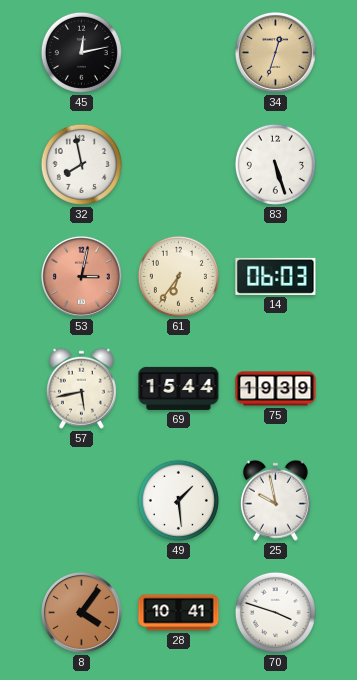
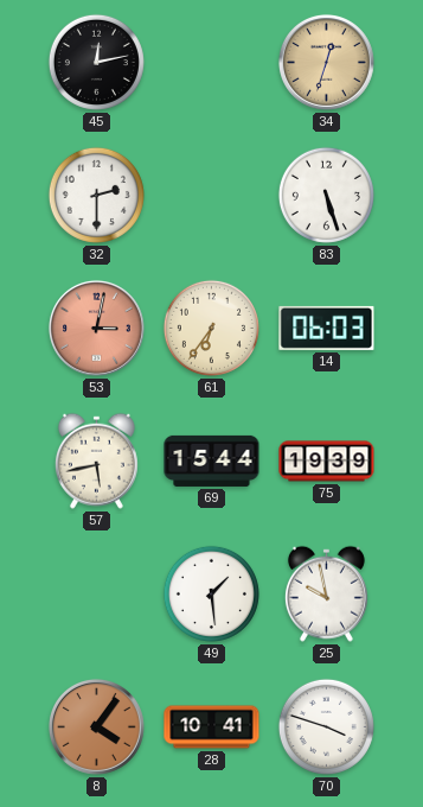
32: 7:58 -> 2:30 (96, 195)
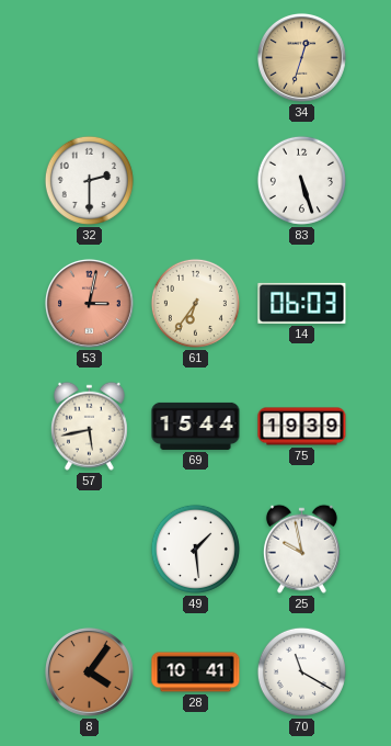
45: 12:13 -> none (96, 62)
70: 3:48 -> 11:20 (301, 671)
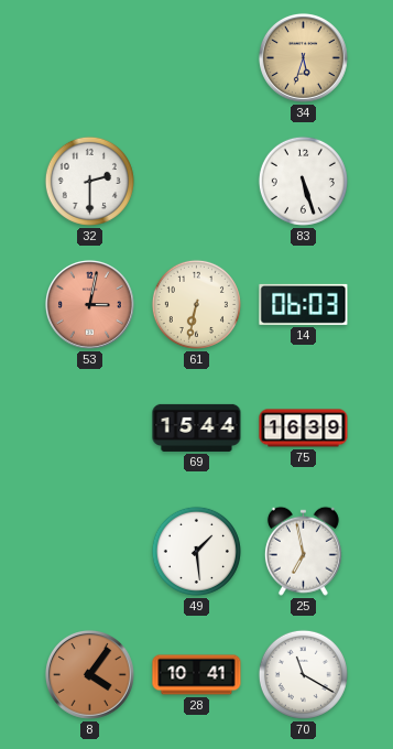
34: 12:33 -> 5:33 (303, 57)
61: 6:36 -> 6:32 (196, 304)
57: 5:43 -> none (89, 426)
75: 19:39 -> 16:39 (304, 428)
25: 9:58 -> 6:58 (303, 551)
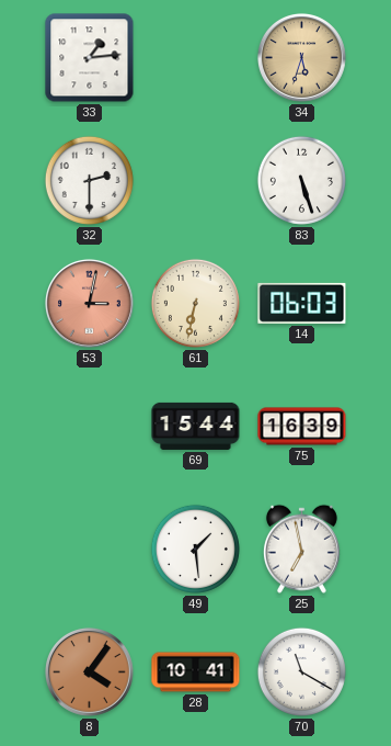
33: none -> 1:14 (90, 58)
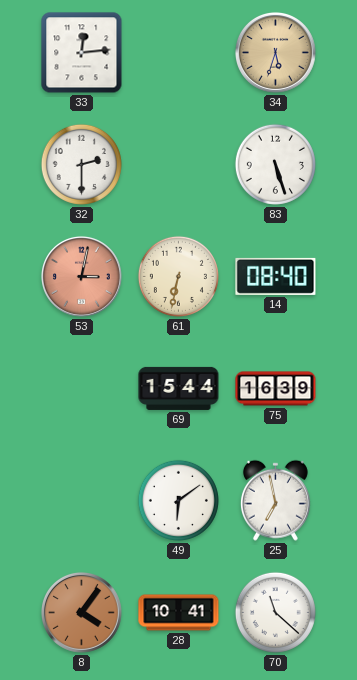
33: 1:14 -> 12:14 (82, 53)
14: 06:03 -> 08:40 (276, 276)
49: 1:29 -> 6:09 (178, 500)
70: 11:20 -> 11:22 (275, 612)
